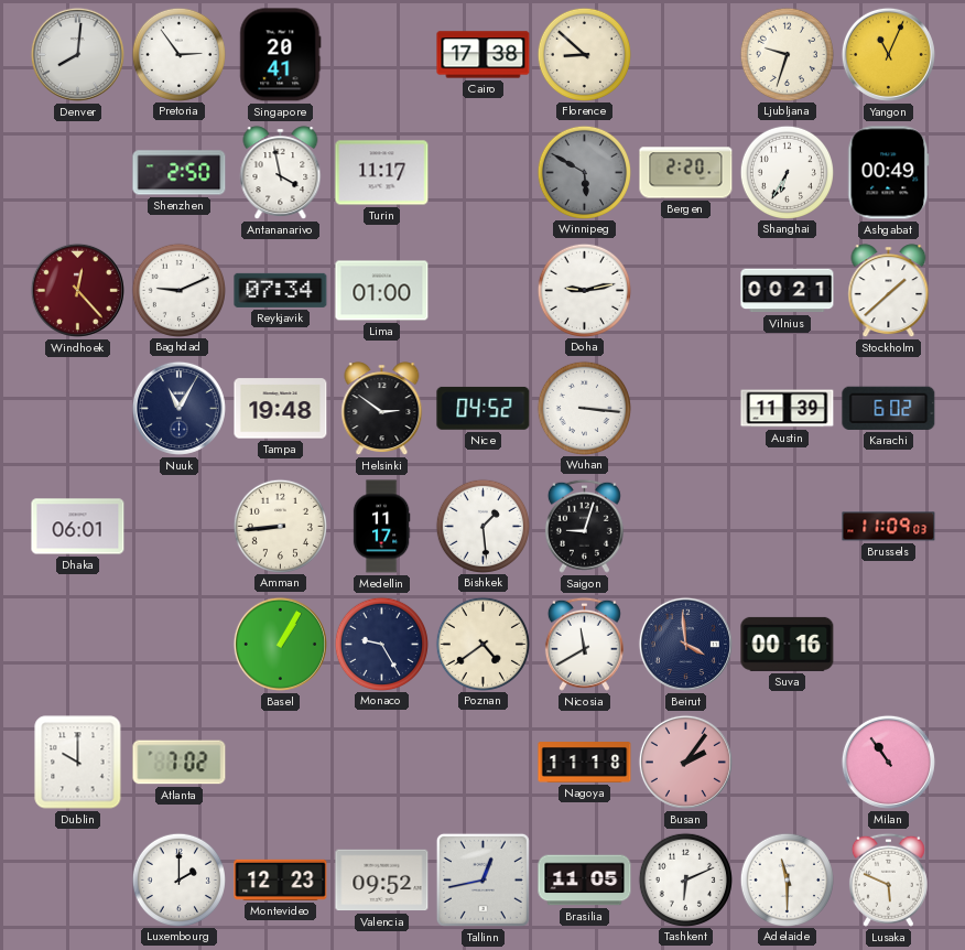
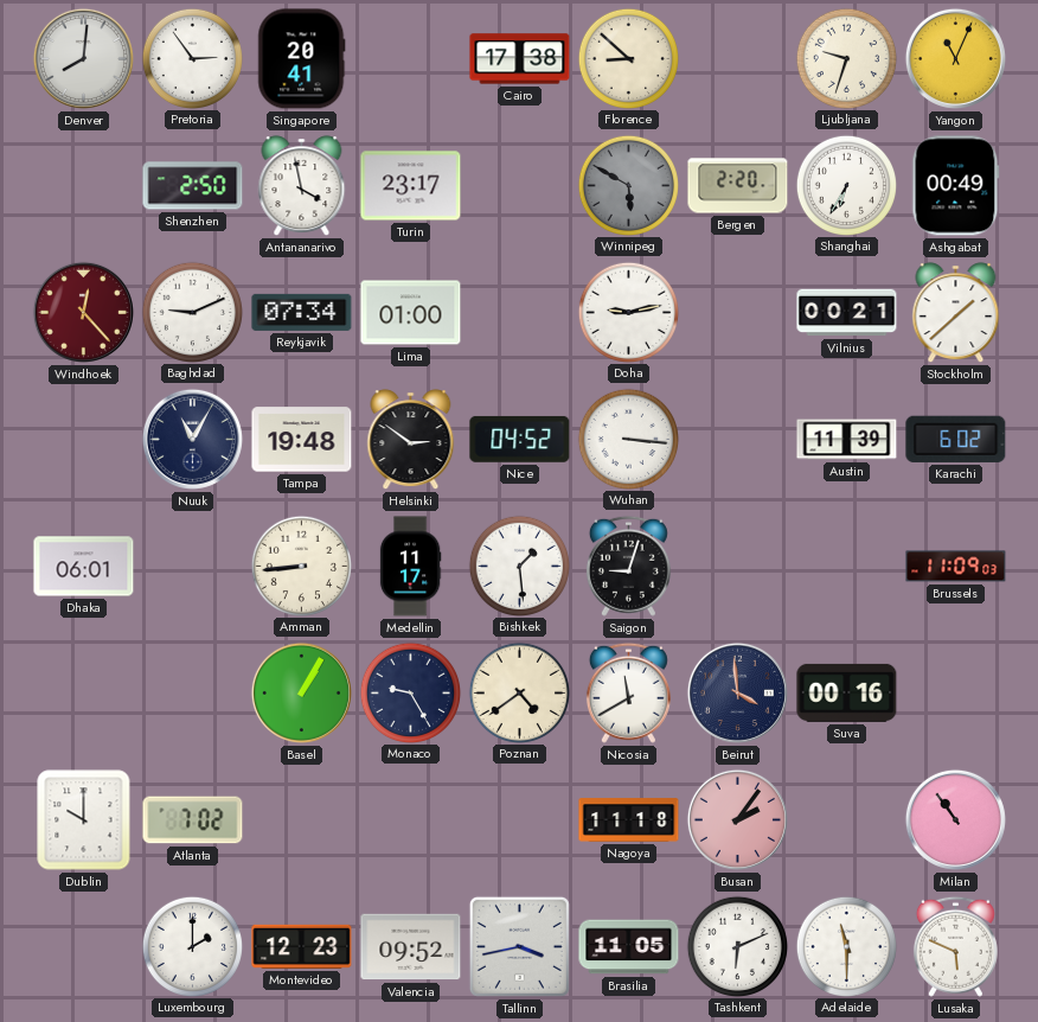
Turin: 11:17 -> 23:17 (411, 186)
Tallinn: 12:43 -> 3:43 (519, 946)
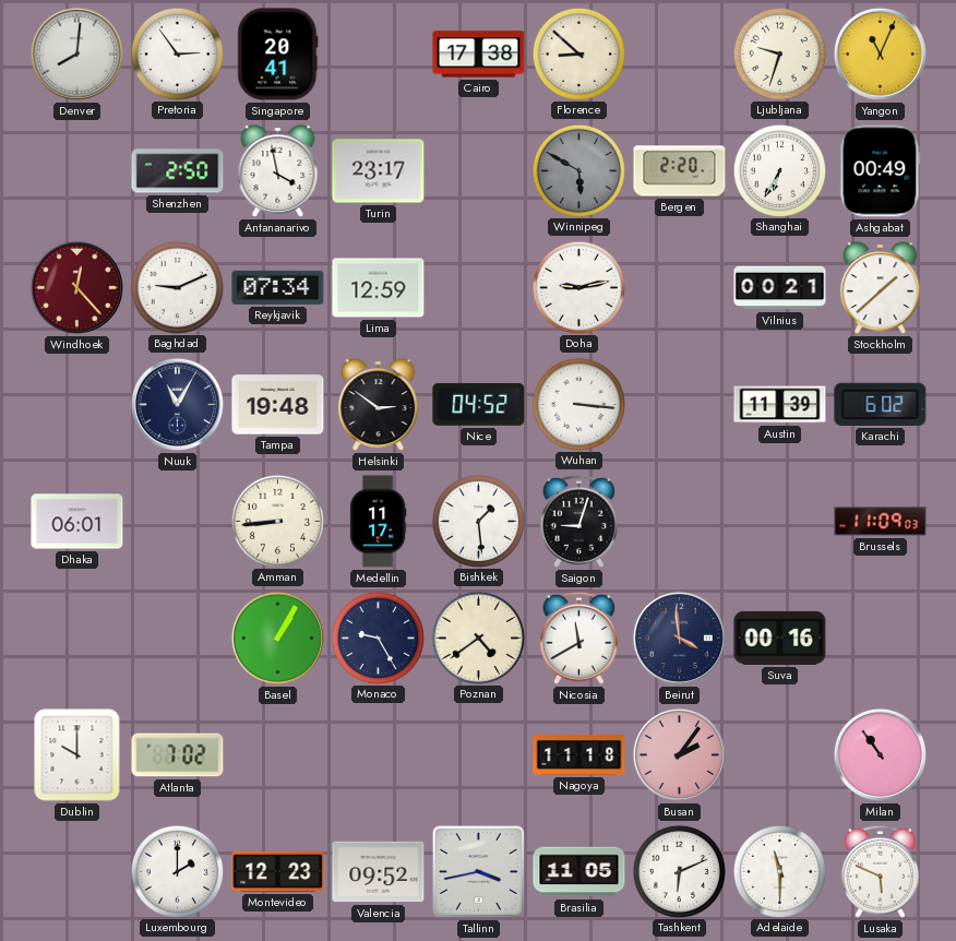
Lima: 01:00 -> 12:59 (379, 288)
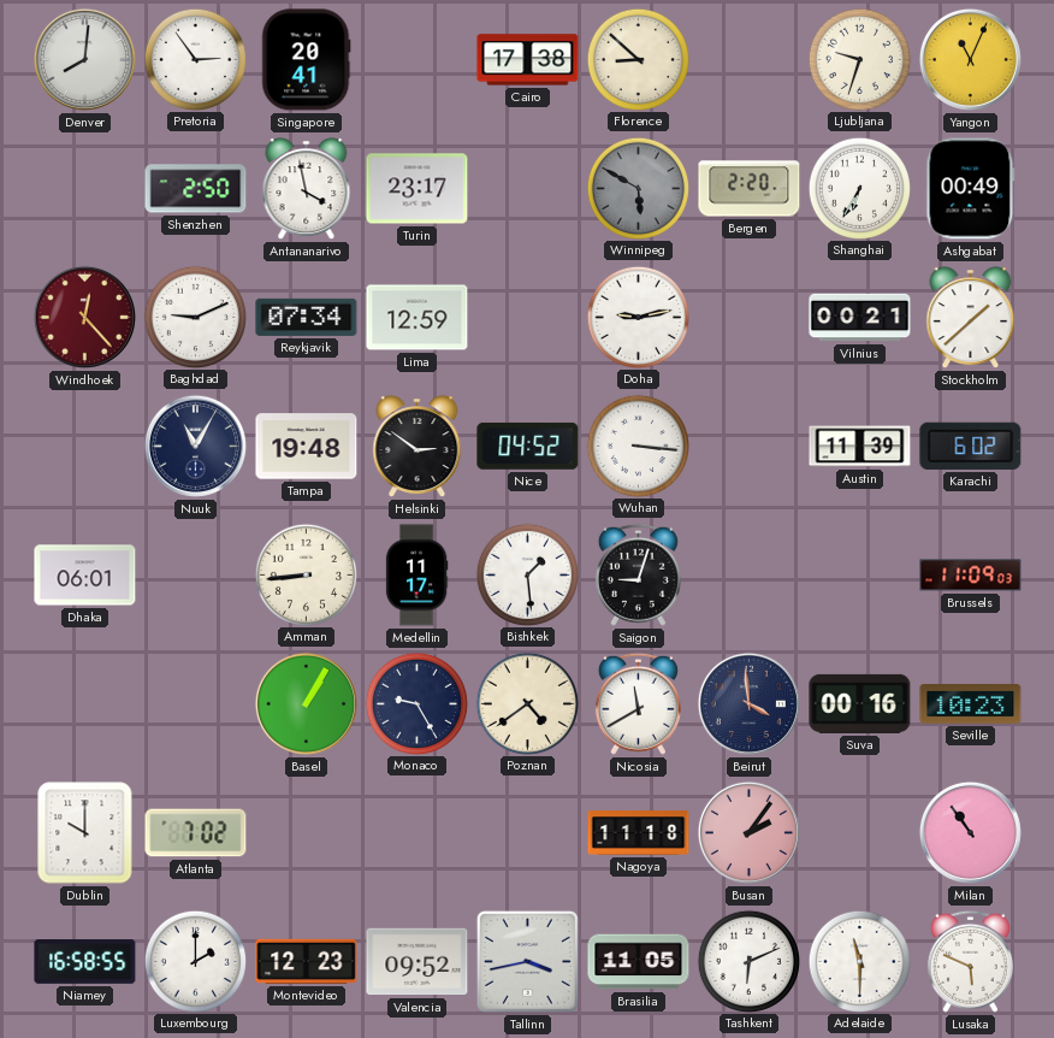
Seville: none -> 10:23 (971, 704)
Niamey: none -> 16:58 (85, 962)
